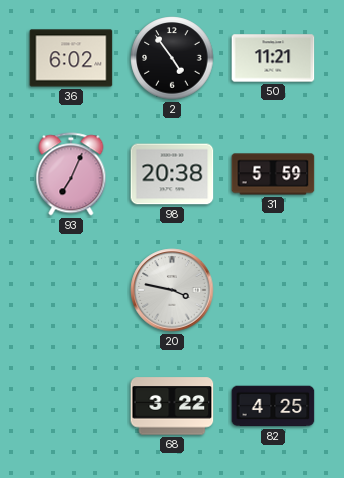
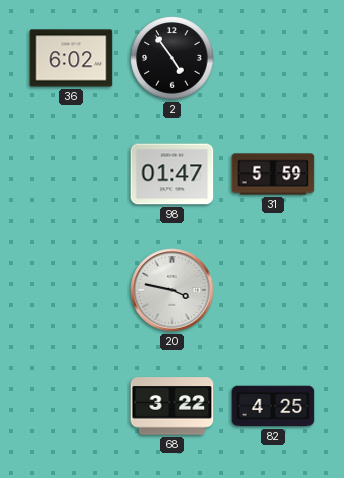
50: 11:21 -> none (273, 58)
93: 7:04 -> none (71, 174)
98: 20:38 -> 01:47 (172, 174)
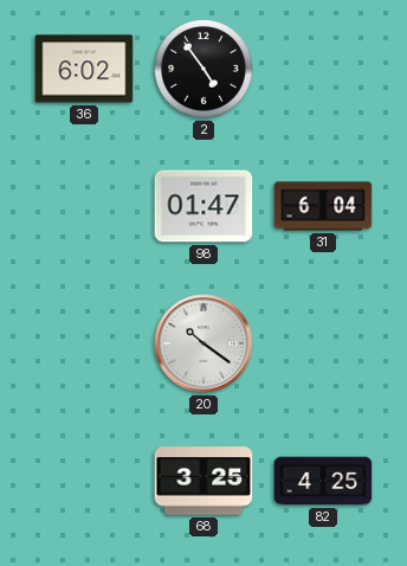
31: 5:59 -> 6:04 (323, 206)
20: 3:47 -> 10:21 (204, 343)
68: 3:22 -> 3:25 (204, 481)
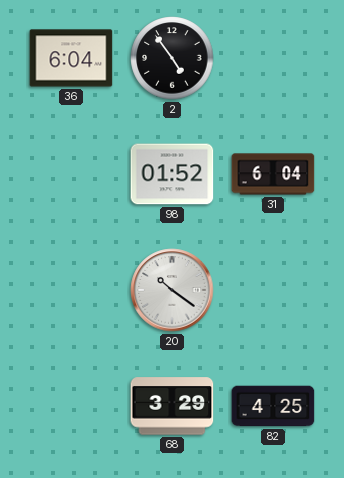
36: 6:02 -> 6:04 (71, 58)
98: 01:47 -> 01:52 (172, 174)
68: 3:25 -> 3:29 (172, 406)
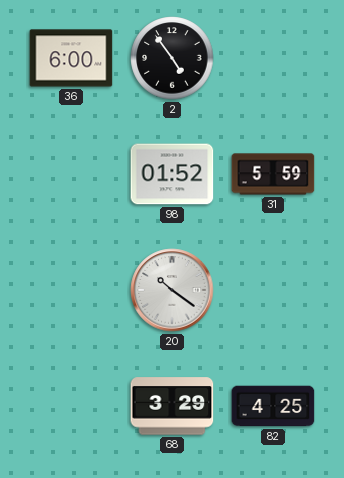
36: 6:04 -> 6:00 (71, 58)
31: 6:04 -> 5:59 (273, 174)
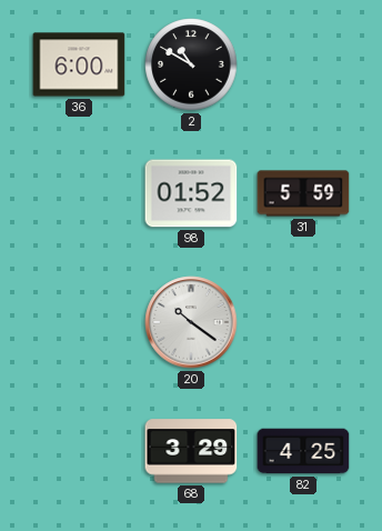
2: 4:54 -> 10:50 (191, 64)
